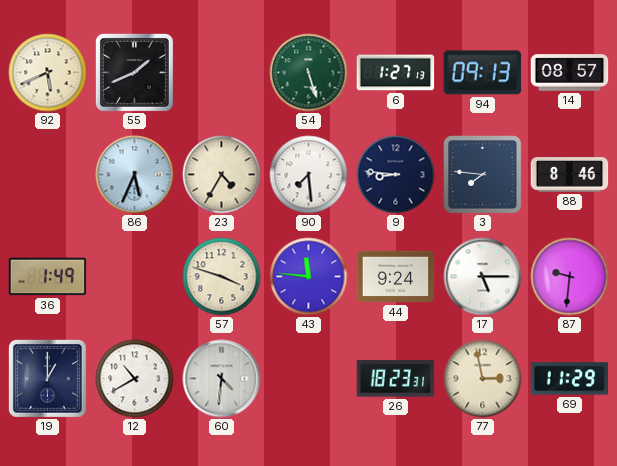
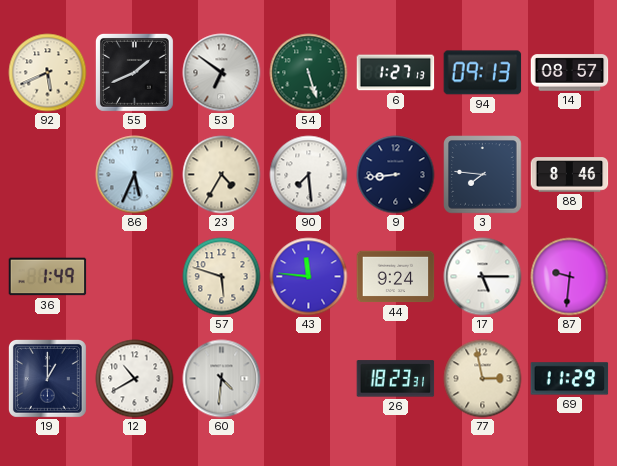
53: none -> 6:51 (222, 73)
9: 8:46 -> 8:44 (396, 175)
57: 3:48 -> 5:48 (222, 277)
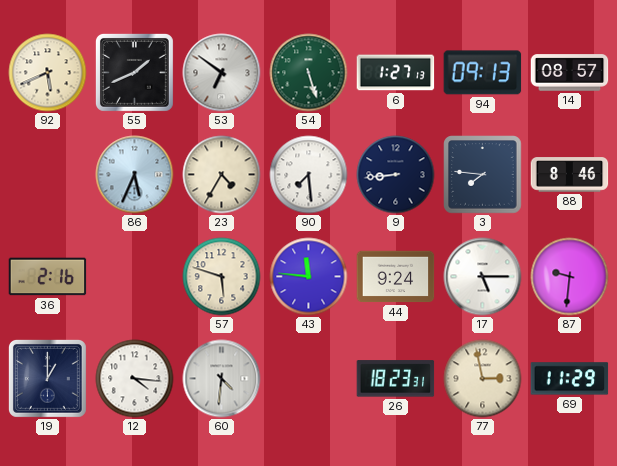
36: 1:49 -> 2:16 (48, 277)
12: 10:40 -> 4:16 (135, 379)
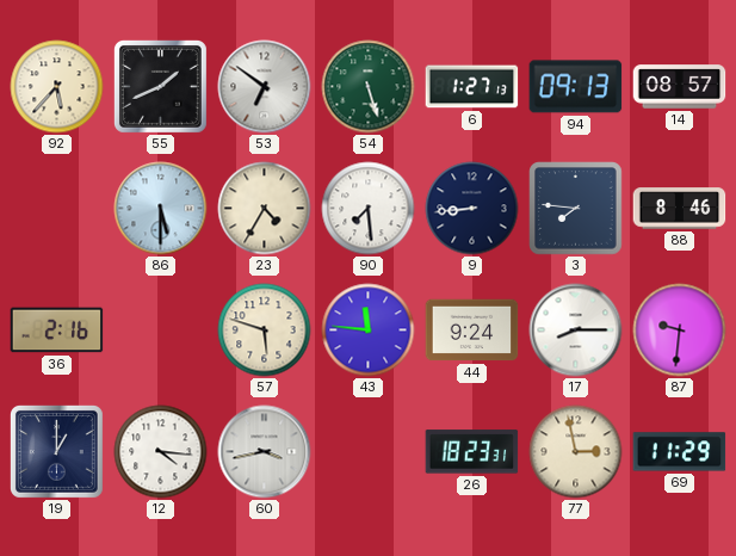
92: 5:41 -> 5:37 (57, 87)
86: 5:34 -> 5:30 (161, 209)
17: 5:15 -> 8:15 (576, 330)
60: 4:31 -> 3:43 (265, 452)
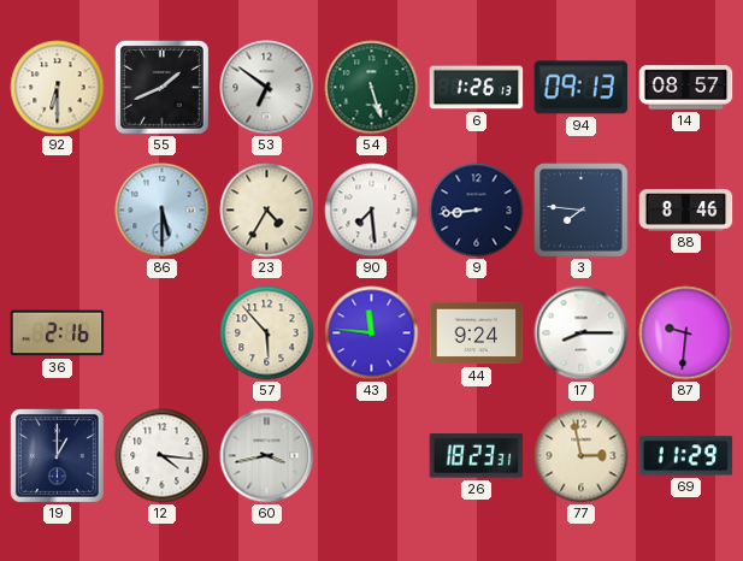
92: 5:37 -> 6:30 (58, 88)
6: 1:27 -> 1:26 (477, 88)
57: 5:48 -> 5:53 (267, 333)
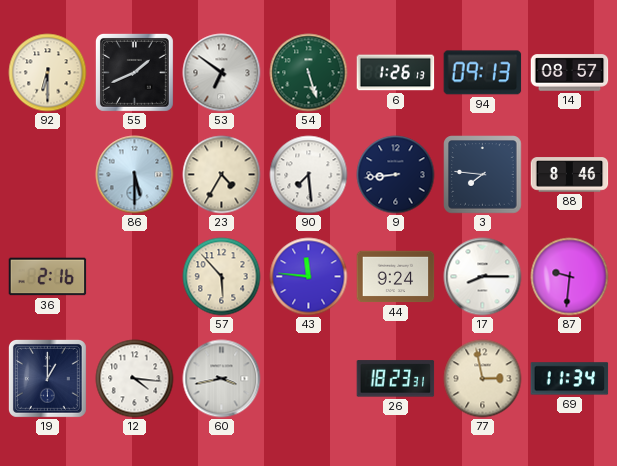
69: 11:29 -> 11:34 (570, 379)
